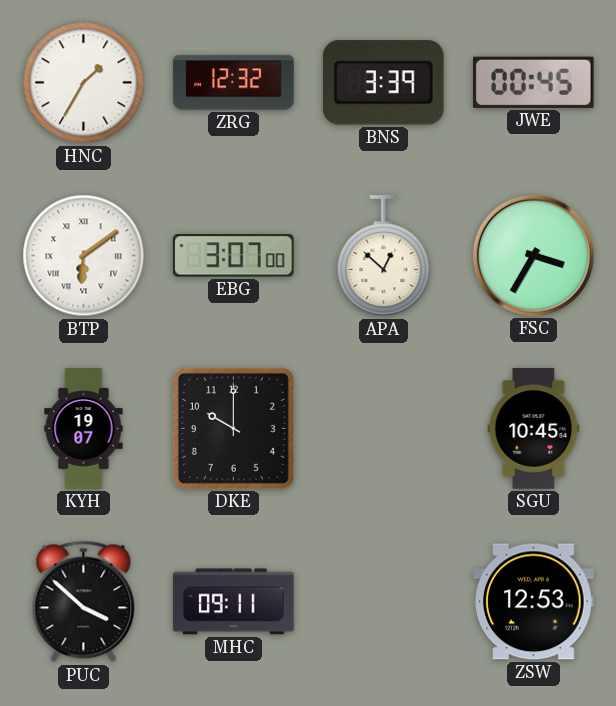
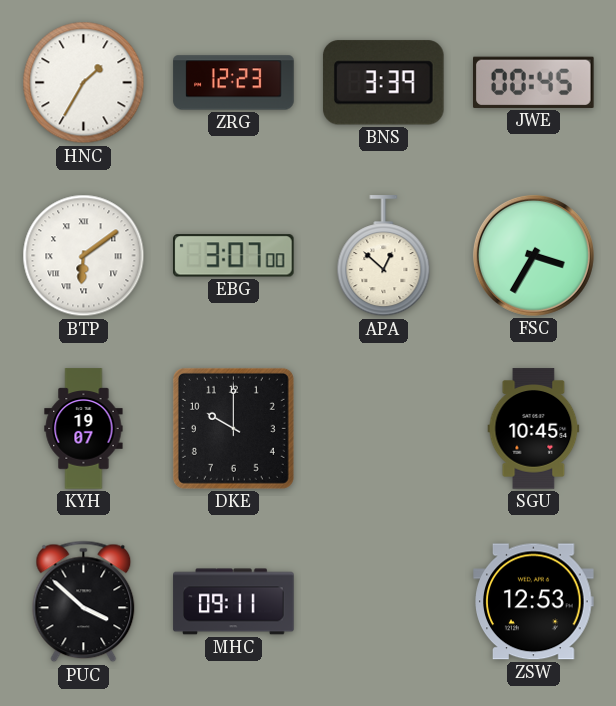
ZRG: 12:32 -> 12:23 (234, 83)
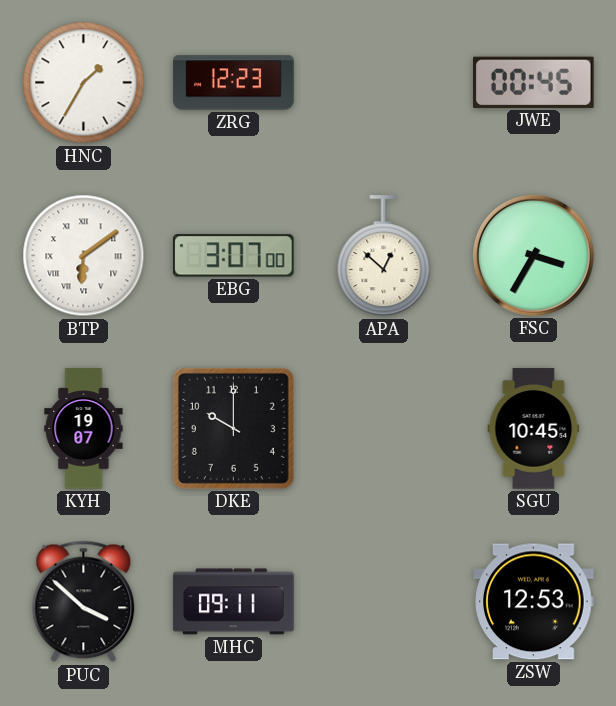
BNS: 3:39 -> none (383, 83)
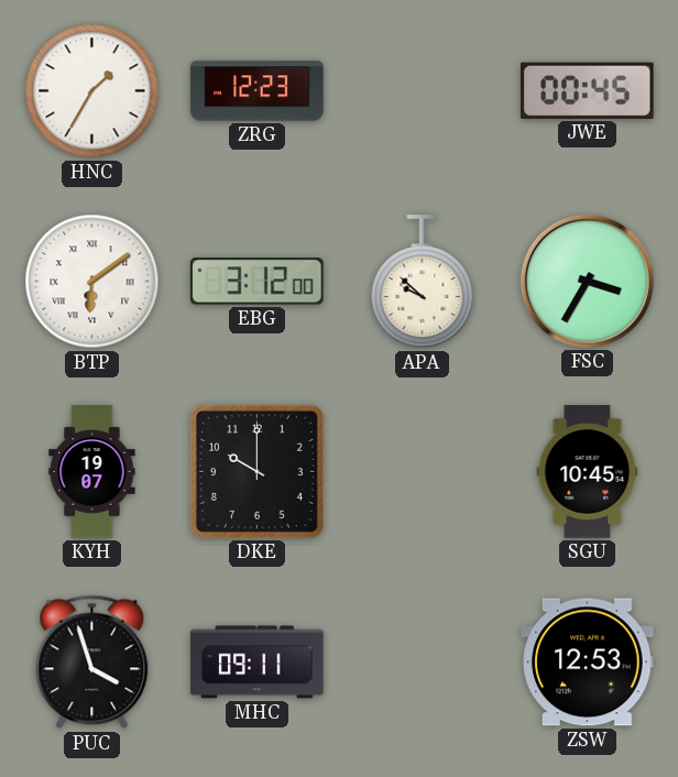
EBG: 3:07 -> 3:12 (258, 282)
APA: 12:52 -> 9:52 (423, 282)
PUC: 3:52 -> 3:57 (92, 663)
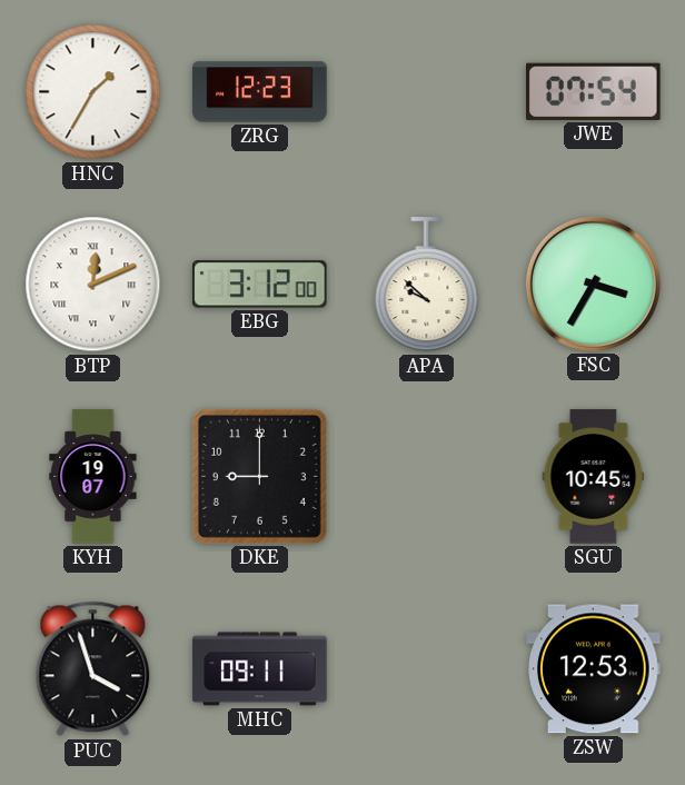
JWE: 00:45 -> 07:54 (594, 91)
BTP: 6:09 -> 12:11 (93, 285)
DKE: 10:00 -> 9:00 (259, 476)
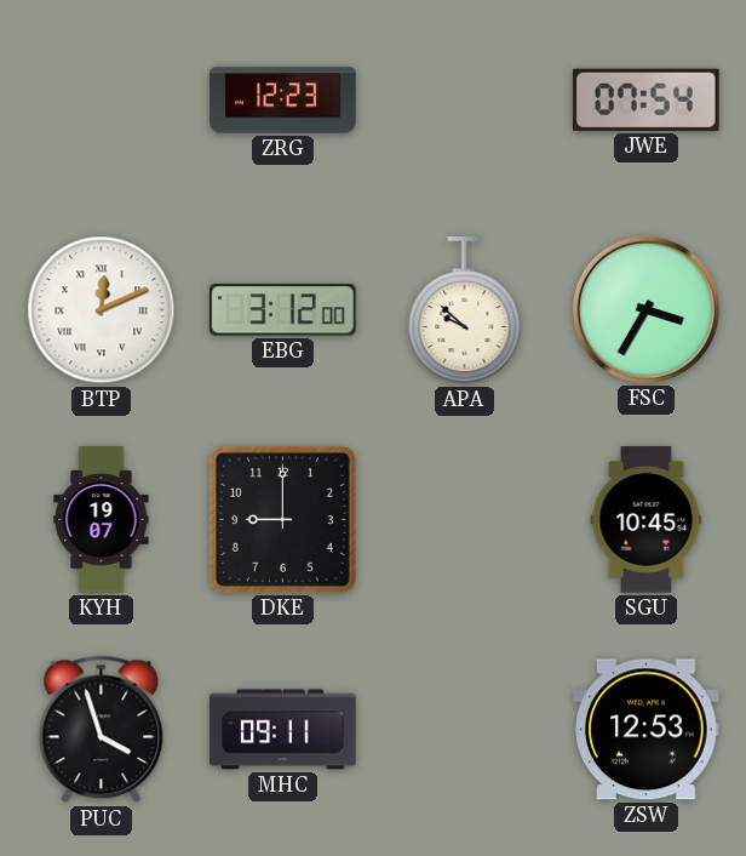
HNC: 1:35 -> none (93, 92)
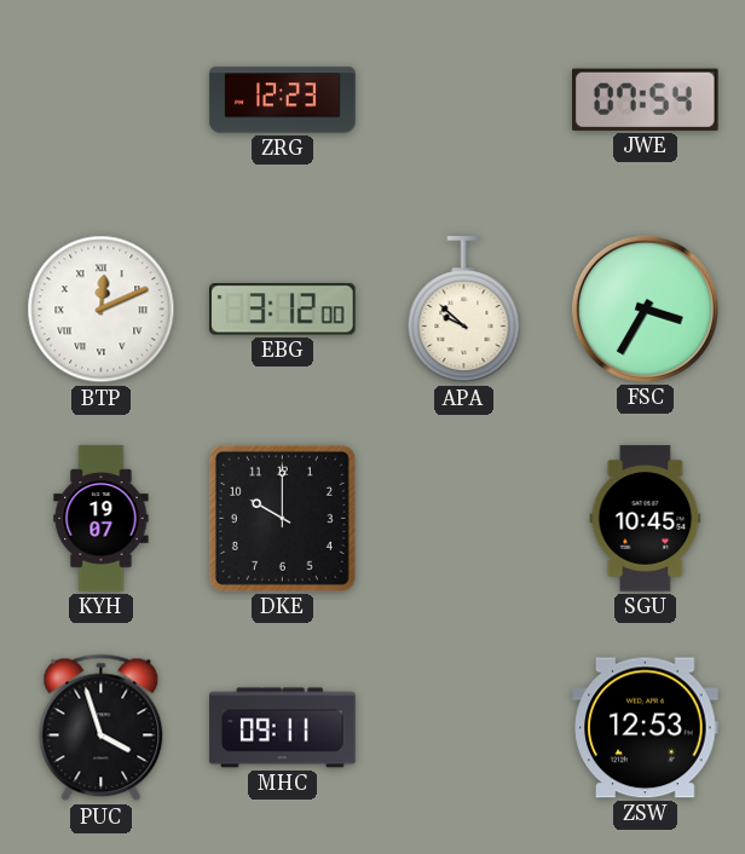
DKE: 9:00 -> 10:00 (282, 518)
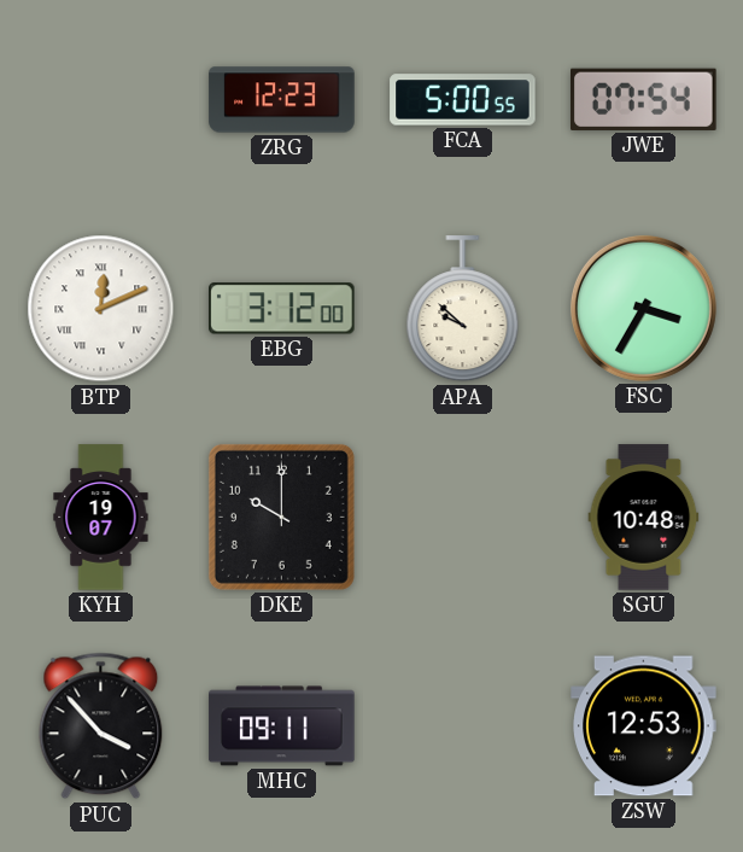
FCA: none -> 5:00 (463, 100)
SGU: 10:45 -> 10:48 (644, 518)
PUC: 3:57 -> 3:53 (101, 726)
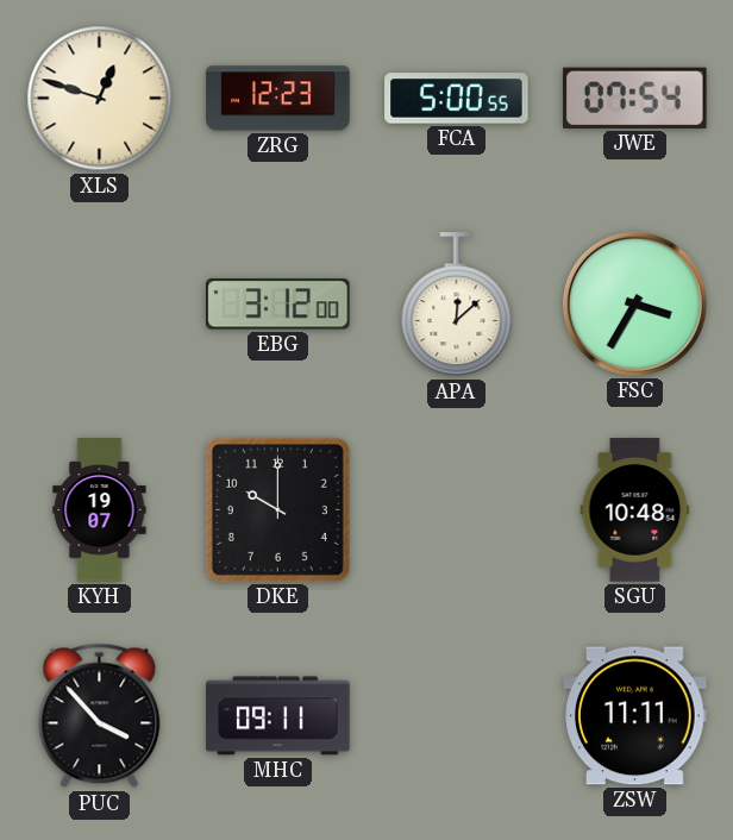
XLS: none -> 12:48 (100, 99)
BTP: 12:11 -> none (101, 309)
APA: 9:52 -> 12:08 (457, 305)
ZSW: 12:53 -> 11:11 (635, 716)
